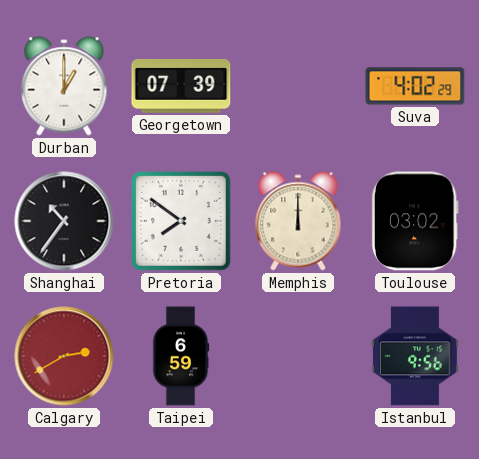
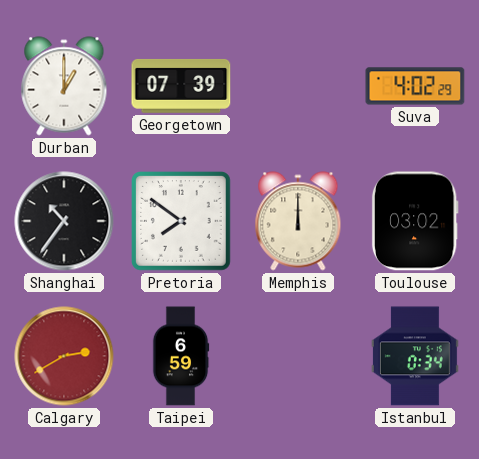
Istanbul: 9:56 -> 0:34 (415, 356)
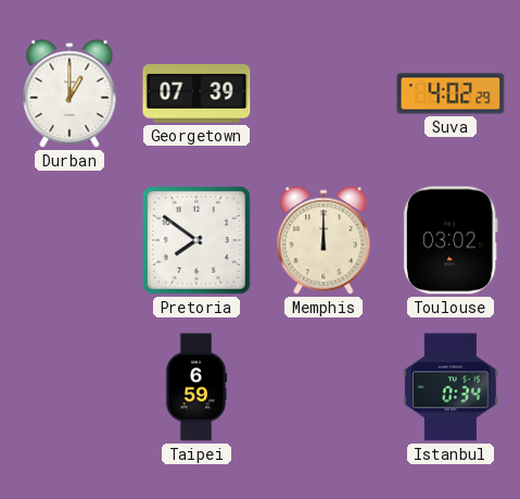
Shanghai: 10:36 -> none (64, 221)
Calgary: 2:40 -> none (64, 356)
